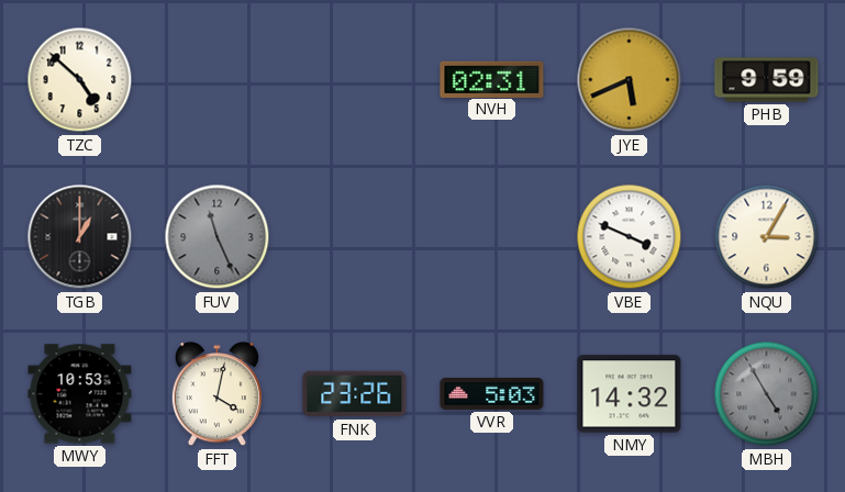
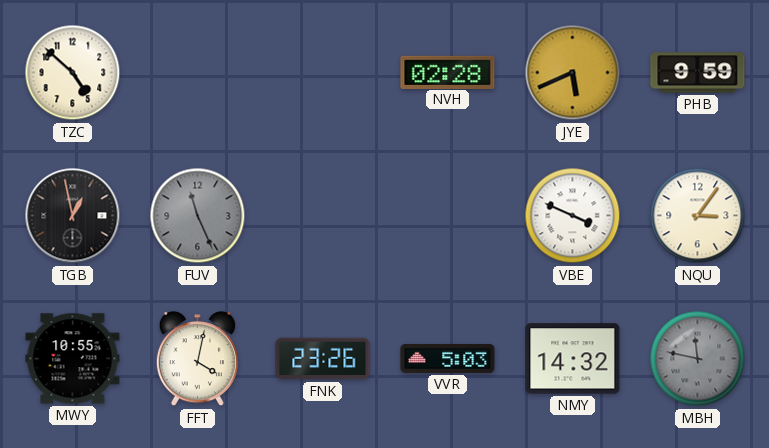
NVH: 02:31 -> 02:28 (448, 72)
TGB: 1:00 -> 12:58 (73, 216)
NQU: 3:05 -> 3:06 (698, 216)
MWY: 10:53 -> 10:55 (73, 359)
MBH: 4:55 -> 11:47 (698, 359)
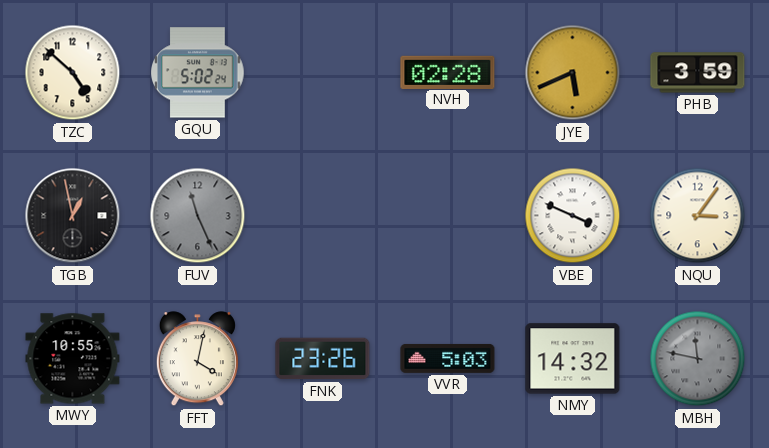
GQU: none -> 5:02 (198, 73)
PHB: 9:59 -> 3:59 (698, 73)
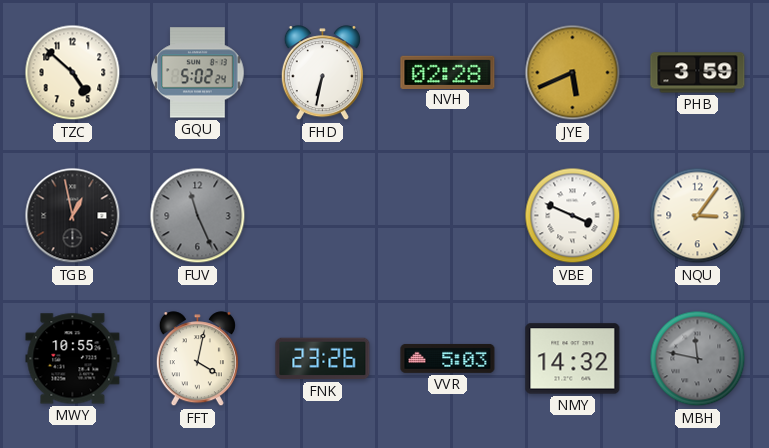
FHD: none -> 6:32 (322, 73)
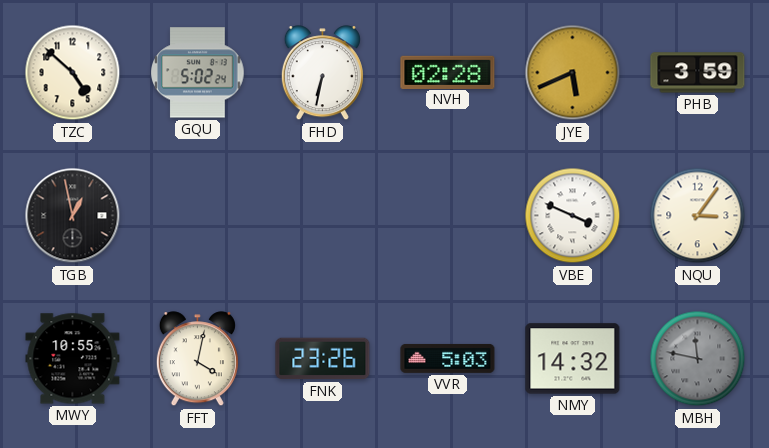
FUV: 11:26 -> none (198, 216)
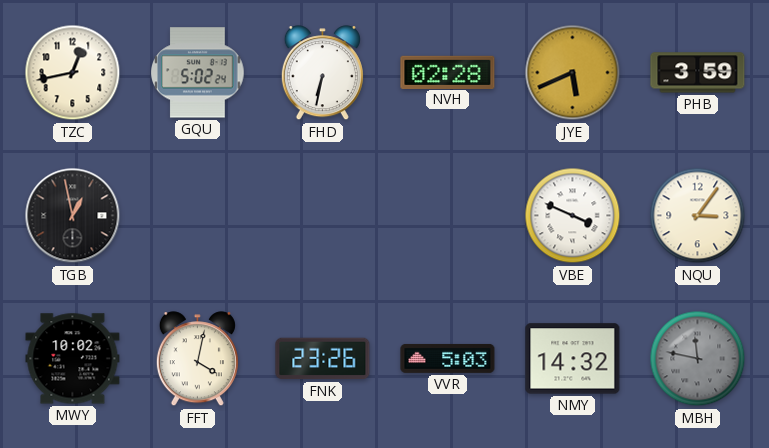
TZC: 4:52 -> 12:43 (73, 73)
MWY: 10:55 -> 10:02 (73, 359)
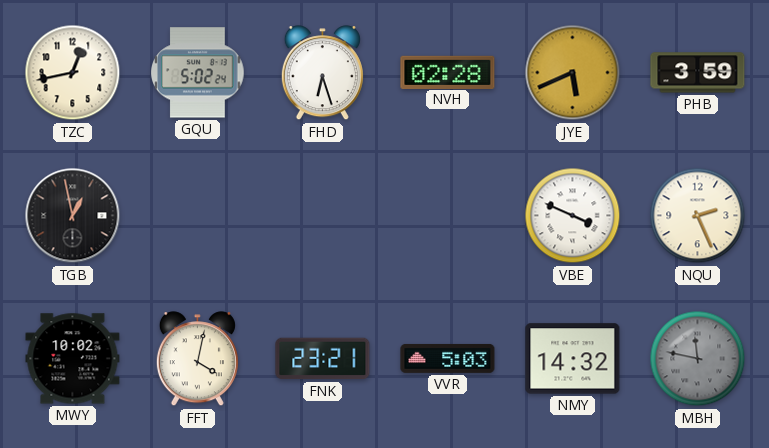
FHD: 6:32 -> 6:27 (322, 73)
NQU: 3:06 -> 2:26 (698, 216)
FNK: 23:26 -> 23:21 (323, 359)
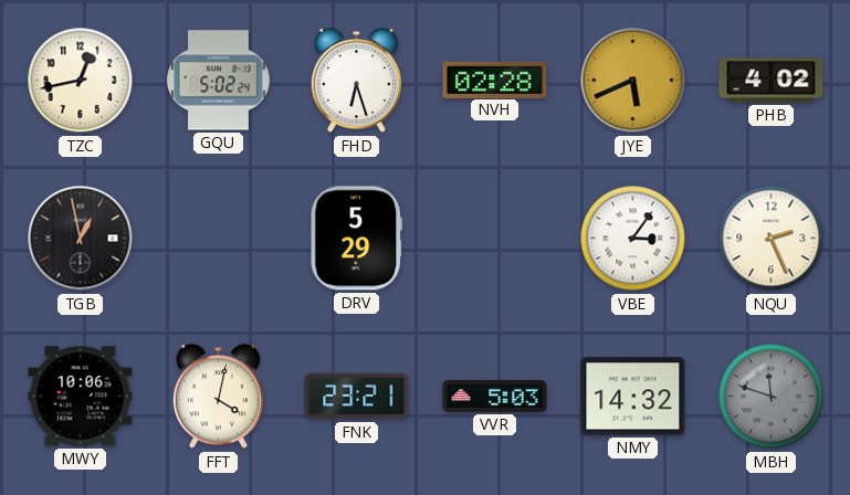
PHB: 3:59 -> 4:02 (772, 81)
DRV: none -> 5:29 (356, 239)
VBE: 3:49 -> 3:06 (633, 239)
MWY: 10:02 -> 10:06 (81, 397)
MBH: 11:47 -> 11:48 (772, 397)
